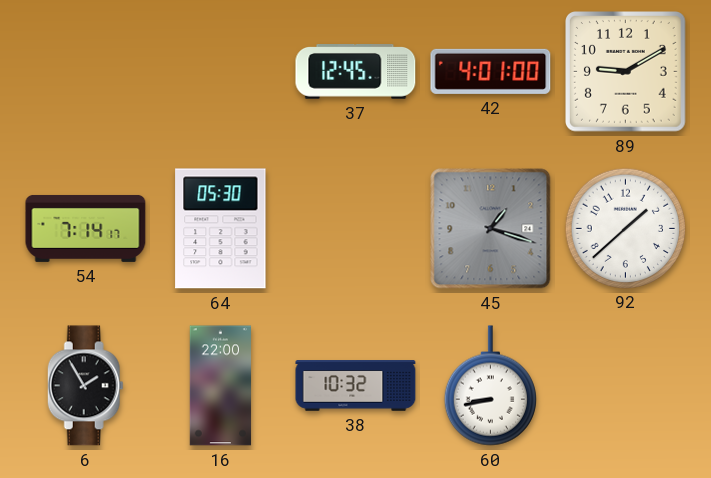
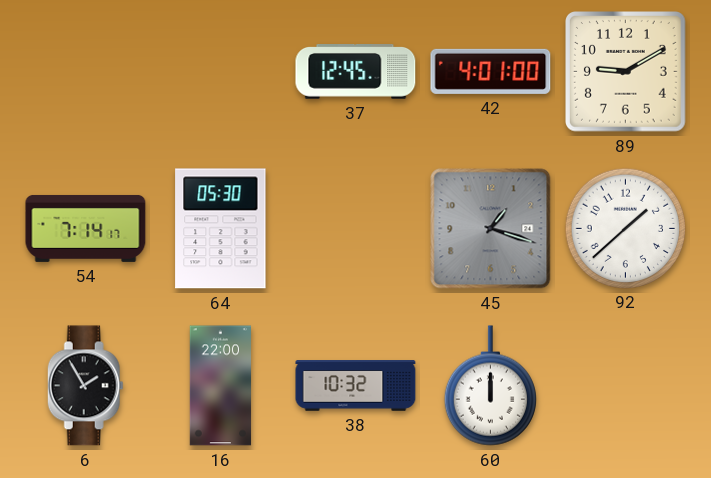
60: 8:43 -> 12:00 (490, 386)
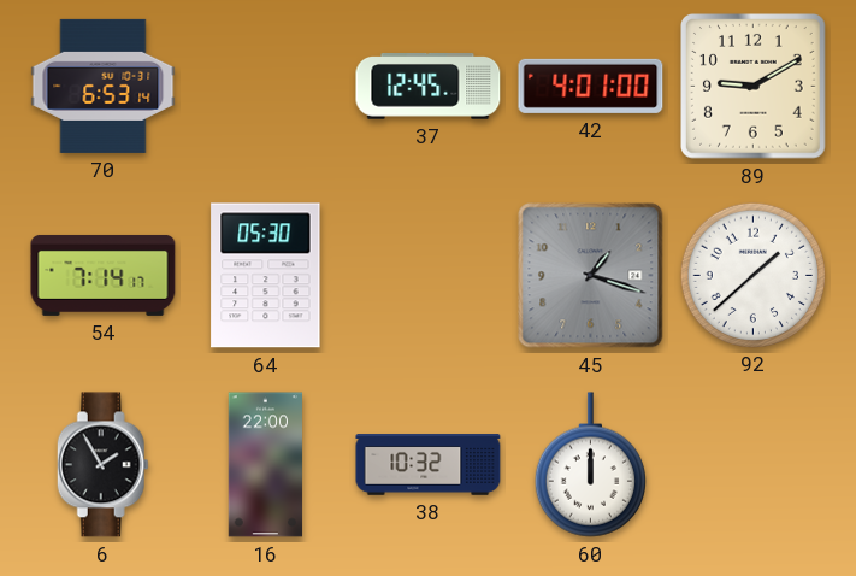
70: none -> 6:53 (104, 86)
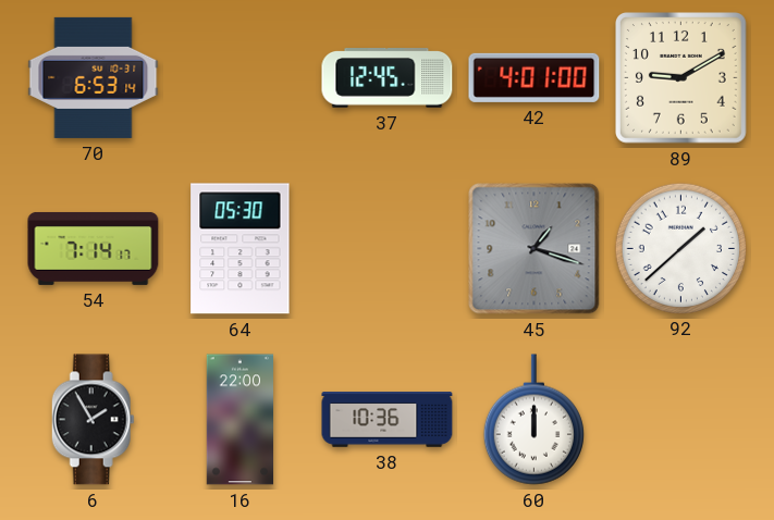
38: 10:32 -> 10:36 (388, 420)
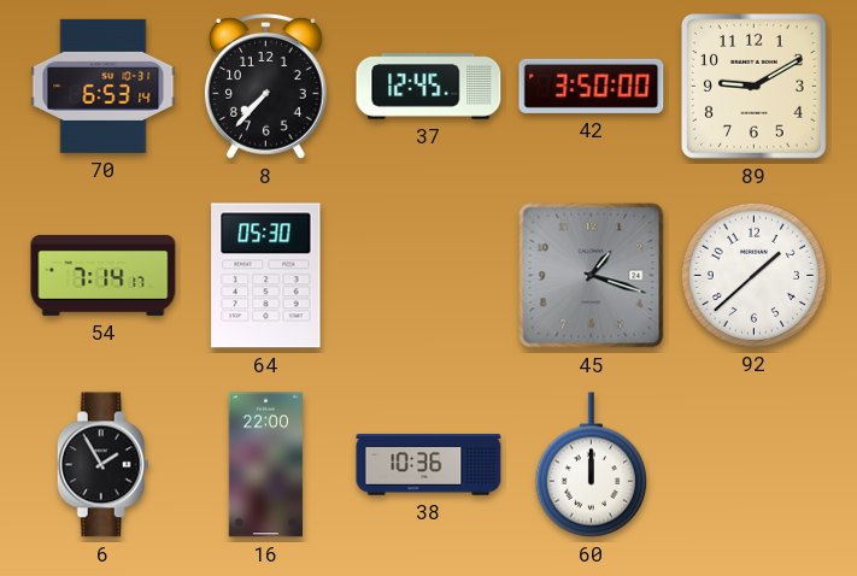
8: none -> 7:37 (266, 87)
42: 4:01 -> 3:50 (592, 86)
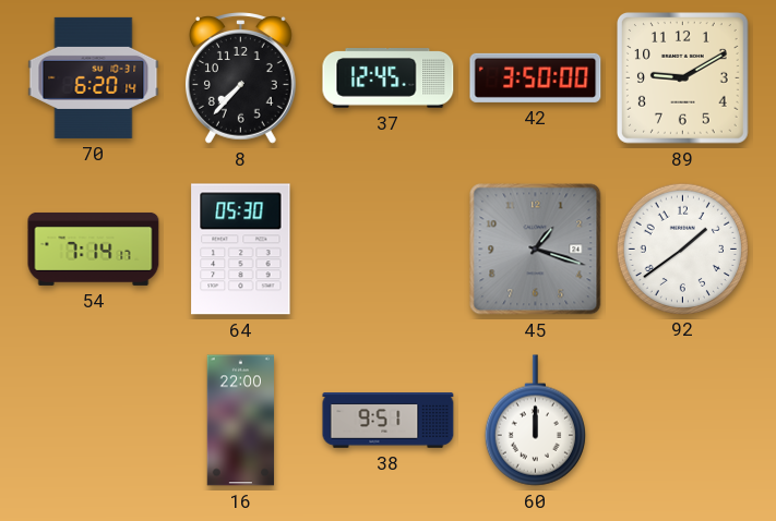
70: 6:53 -> 6:20 (94, 77)
92: 1:38 -> 1:39 (682, 249)
6: 1:55 -> none (102, 465)
38: 10:36 -> 9:51 (389, 421)
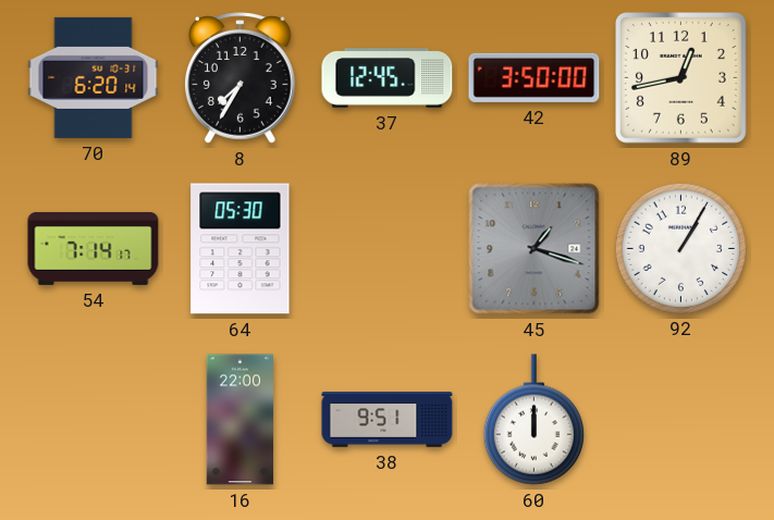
8: 7:37 -> 7:35 (241, 78)
89: 9:10 -> 12:43 (681, 78)
92: 1:39 -> 1:05 (680, 248)
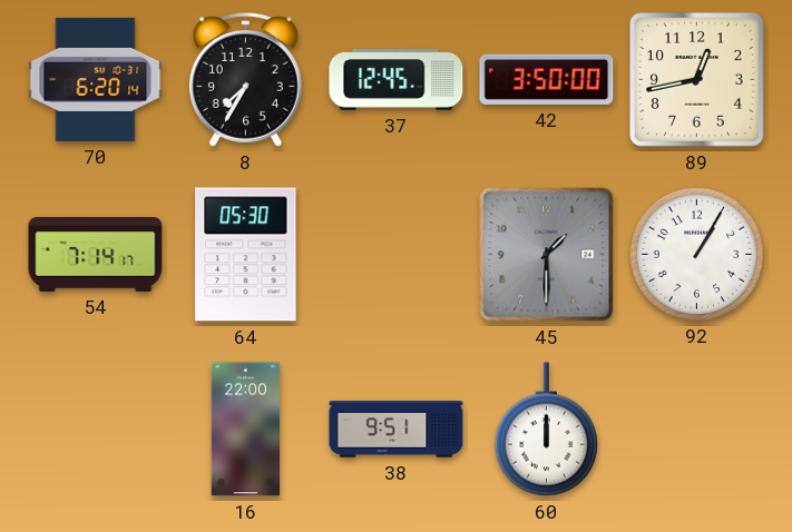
45: 1:18 -> 1:30 (547, 255)
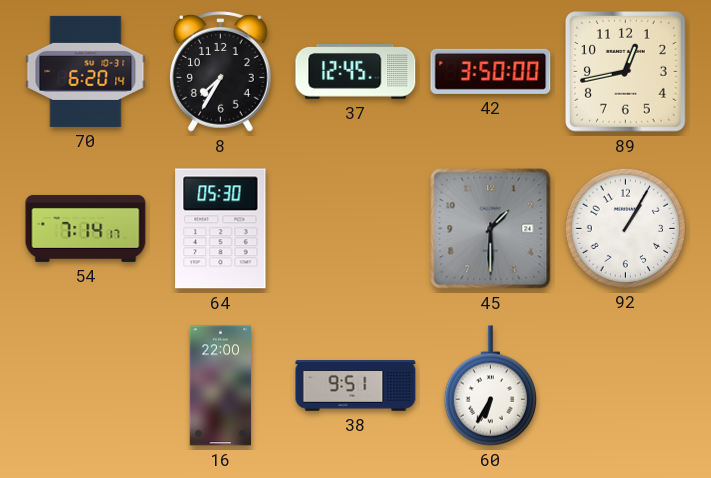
60: 12:00 -> 6:35 (490, 386)
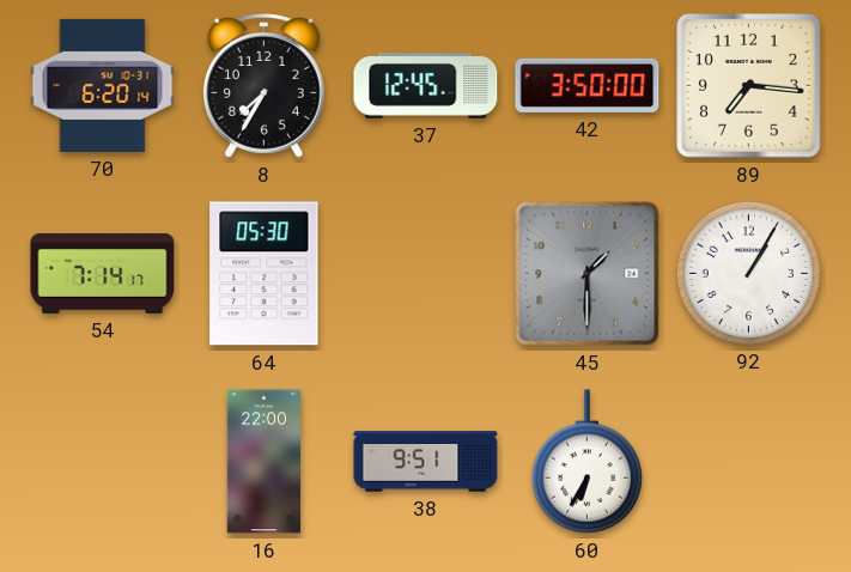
89: 12:43 -> 7:16 (749, 86)
